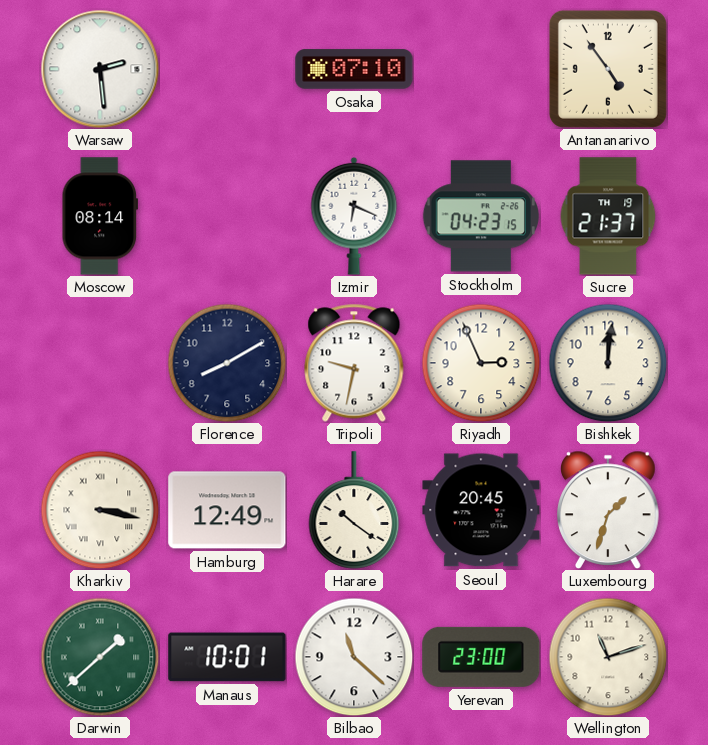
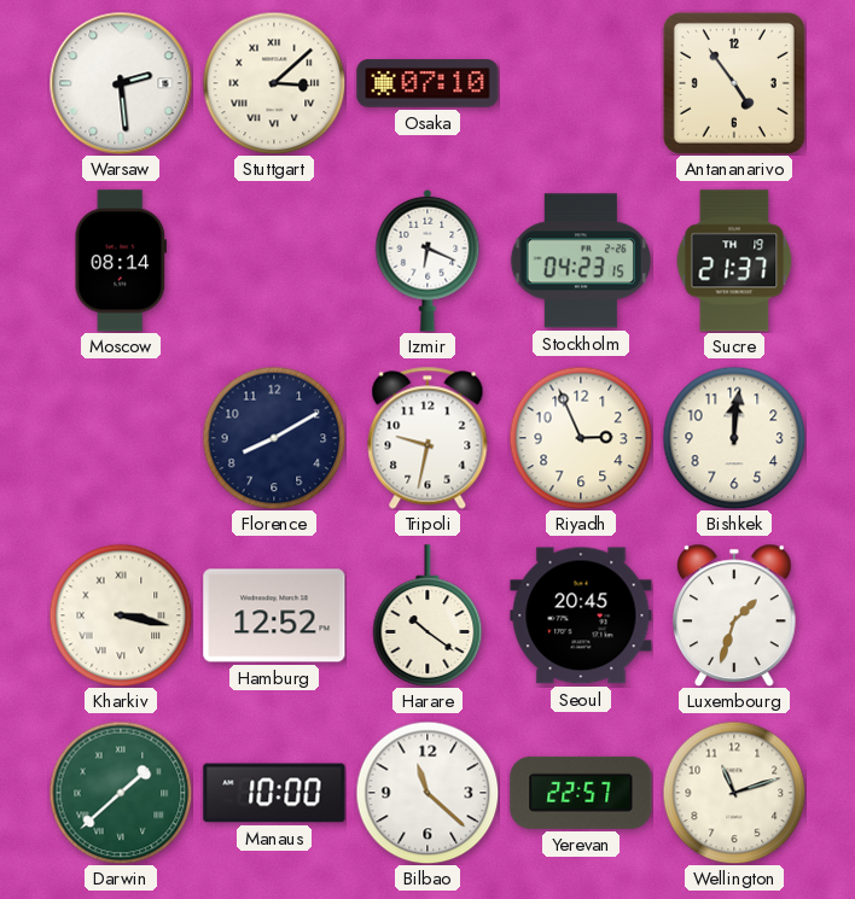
Stuttgart: none -> 3:08 (274, 83)
Hamburg: 12:49 -> 12:52 (274, 615)
Manaus: 10:01 -> 10:00 (274, 793)
Yerevan: 23:00 -> 22:57 (581, 793)
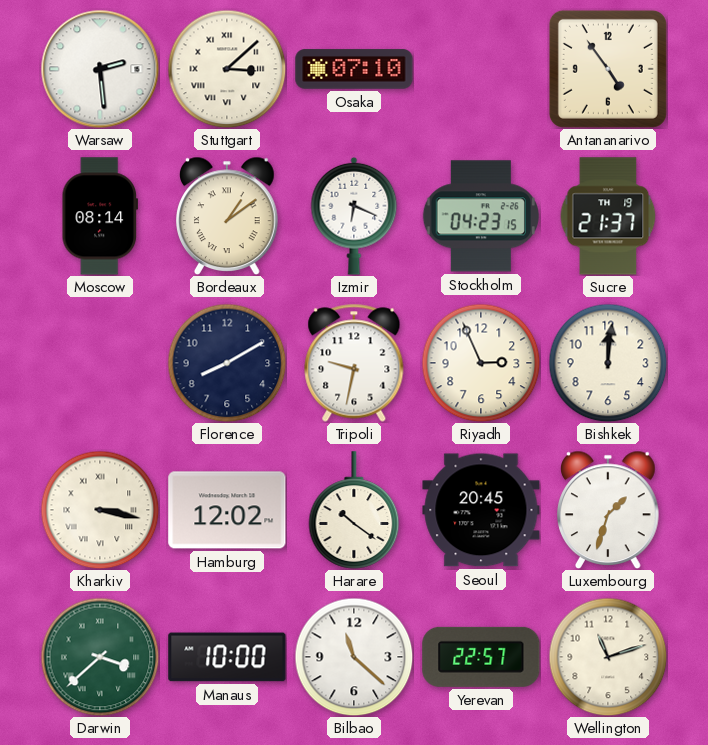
Bordeaux: none -> 1:09 (228, 215)
Hamburg: 12:52 -> 12:02 (227, 510)
Darwin: 1:38 -> 3:38 (100, 657)
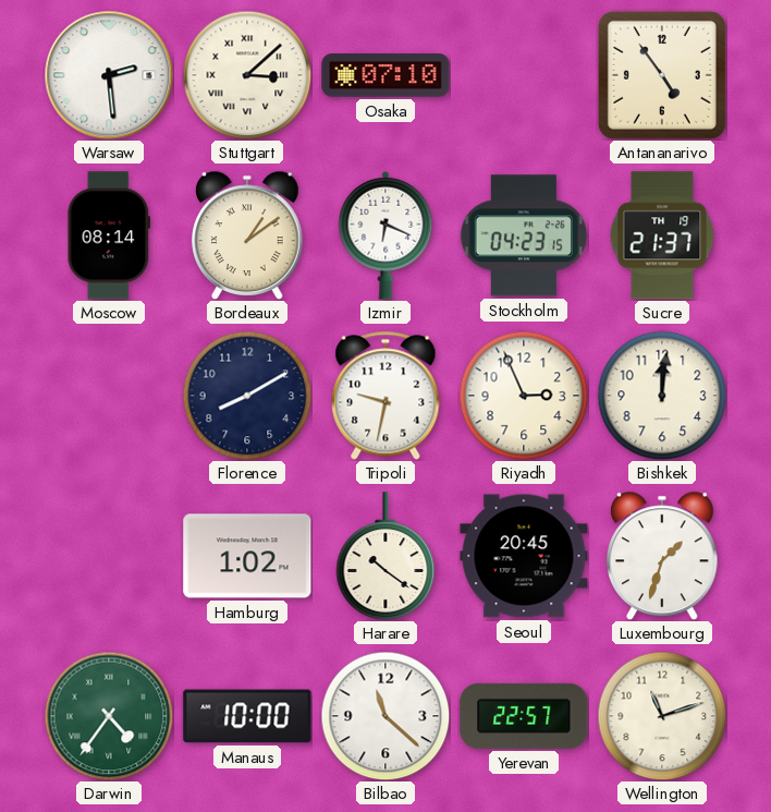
Kharkiv: 3:17 -> none (100, 510)
Hamburg: 12:02 -> 1:02 (247, 556)
Darwin: 3:38 -> 4:36 (109, 716)
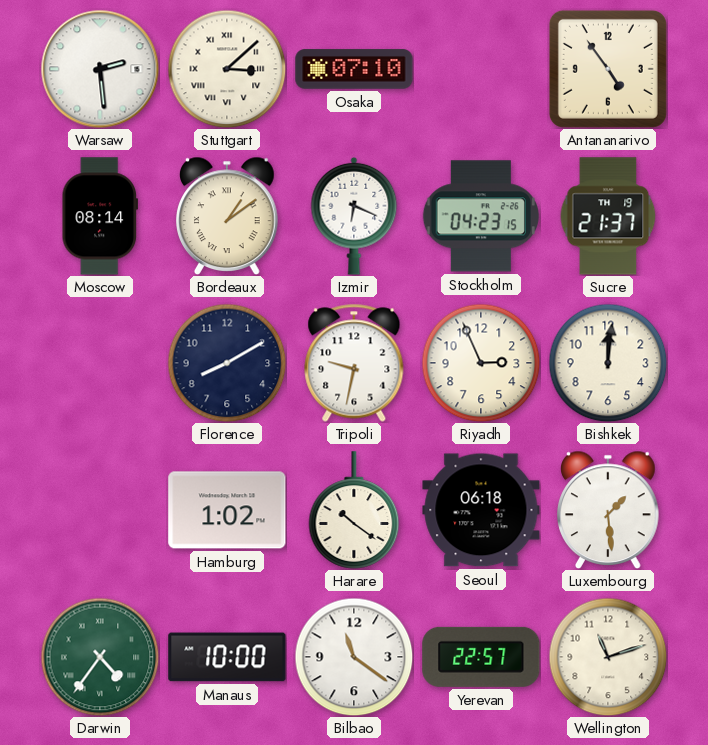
Seoul: 20:45 -> 06:18 (481, 510)
Luxembourg: 1:33 -> 1:29 (609, 509)
Bilbao: 11:22 -> 11:21 (354, 657)
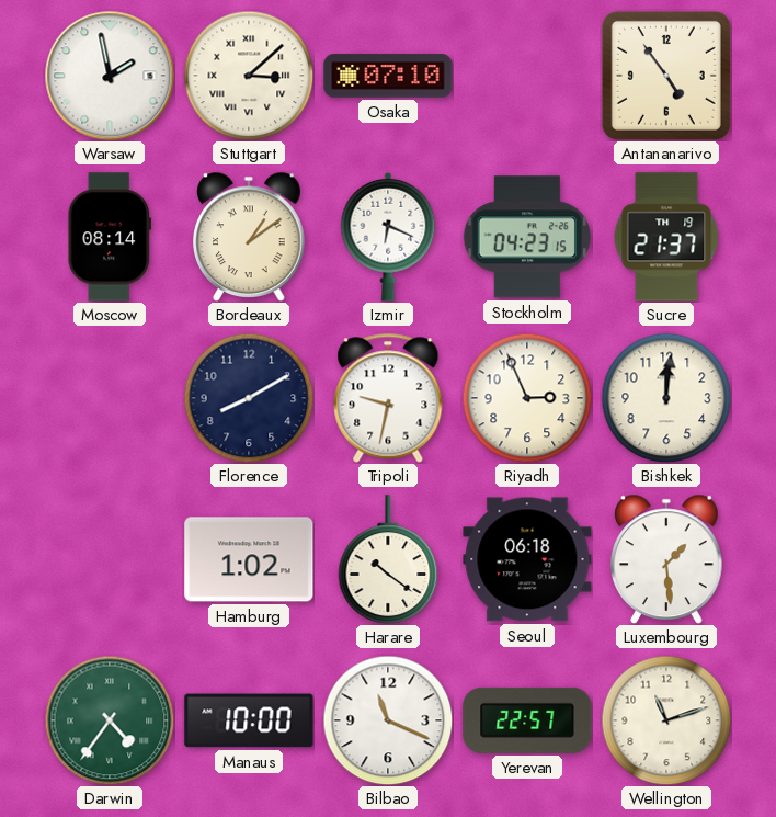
Warsaw: 2:29 -> 1:58 (110, 76)
Bilbao: 11:21 -> 11:19 (388, 720)
